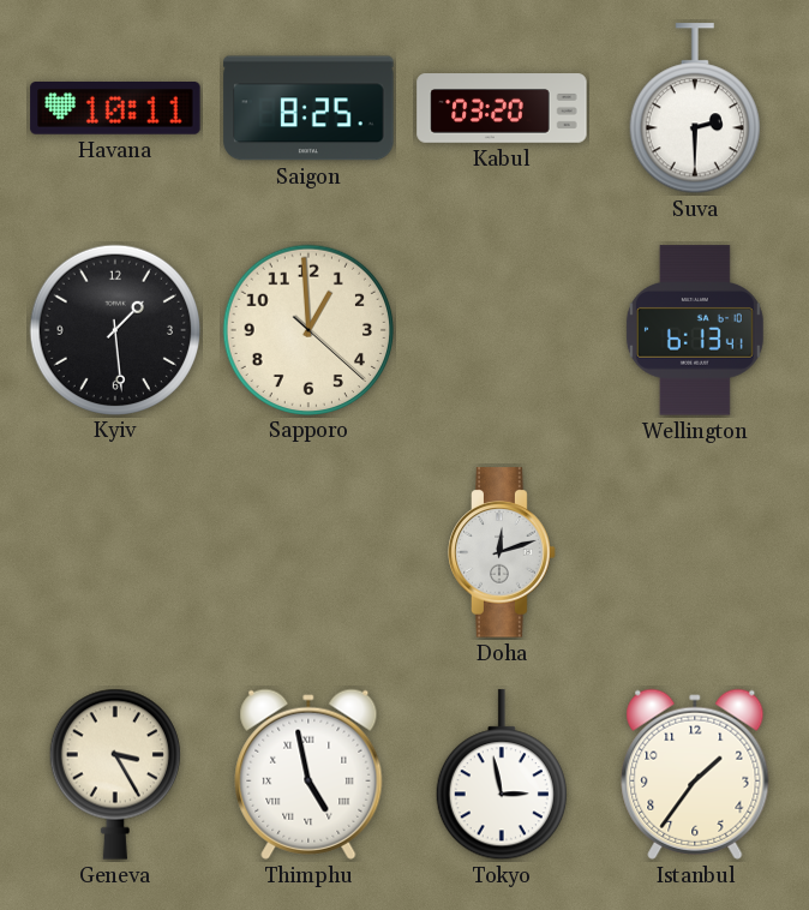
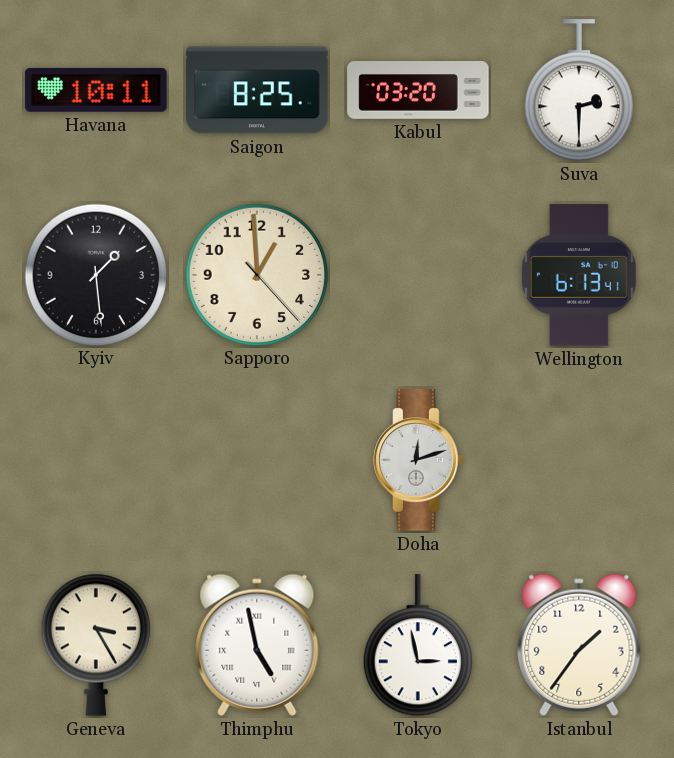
Sapporo: 12:59:22 -> 12:59:23 (256, 274)
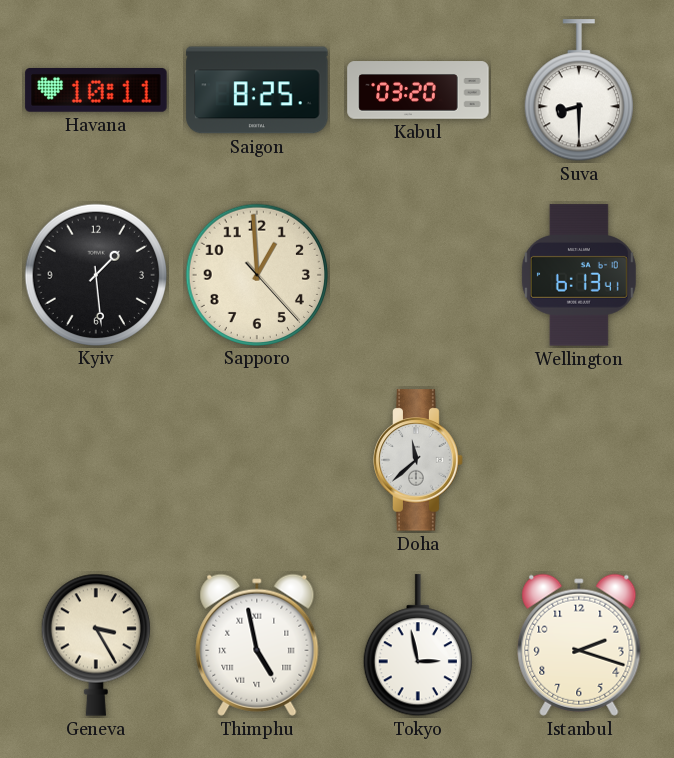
Suva: 2:30 -> 8:30 (579, 91)
Doha: 12:12 -> 11:38 (418, 460)
Istanbul: 1:36 -> 2:18 (579, 645)
